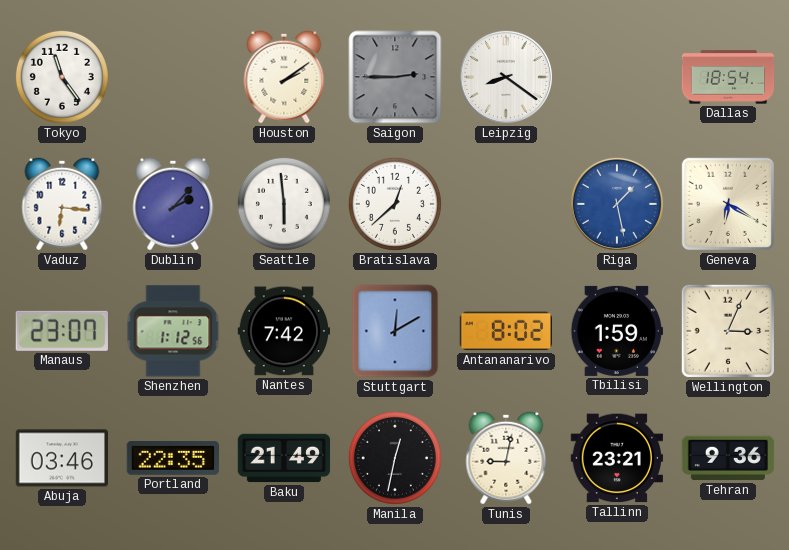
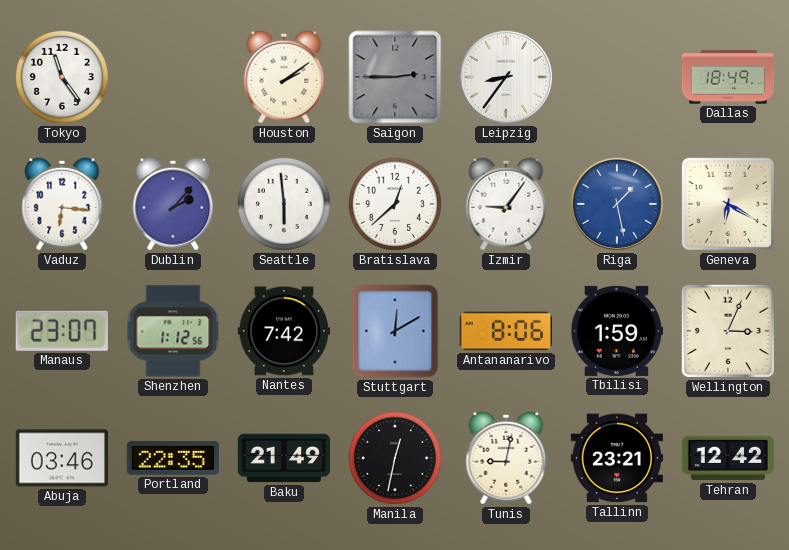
Leipzig: 8:21 -> 8:36 (506, 77)
Dallas: 18:54 -> 18:49 (728, 77)
Izmir: none -> 9:06 (506, 204)
Antananarivo: 8:02 -> 8:06 (506, 331)
Tehran: 9:36 -> 12:42 (728, 458)
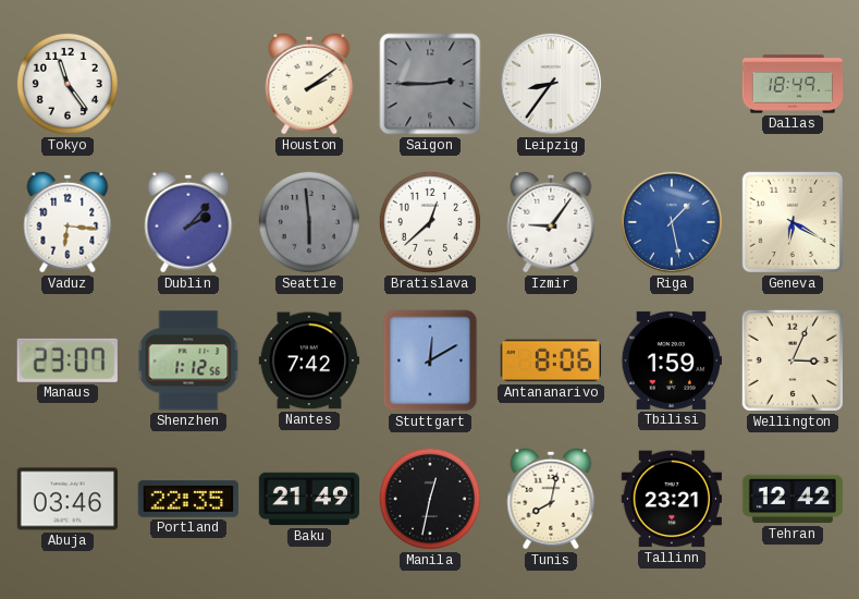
Seattle dial: white -> grey (309, 222)
Tunis: 9:02 -> 8:02 (551, 499)
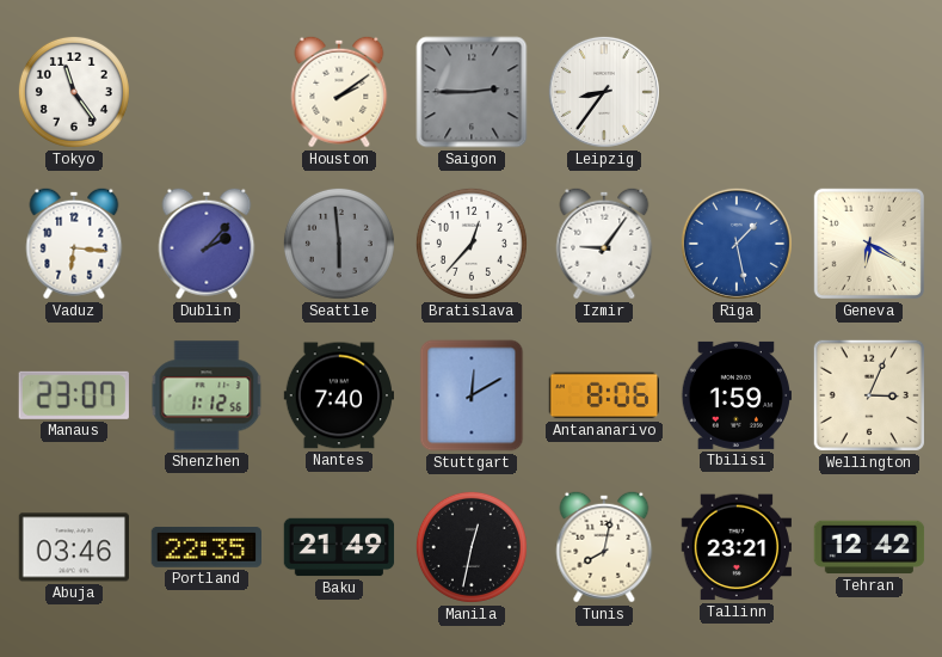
Dallas: 18:49 -> none (793, 84)
Bratislava: 12:38 -> 12:37 (472, 244)
Nantes: 7:42 -> 7:40 (338, 395)
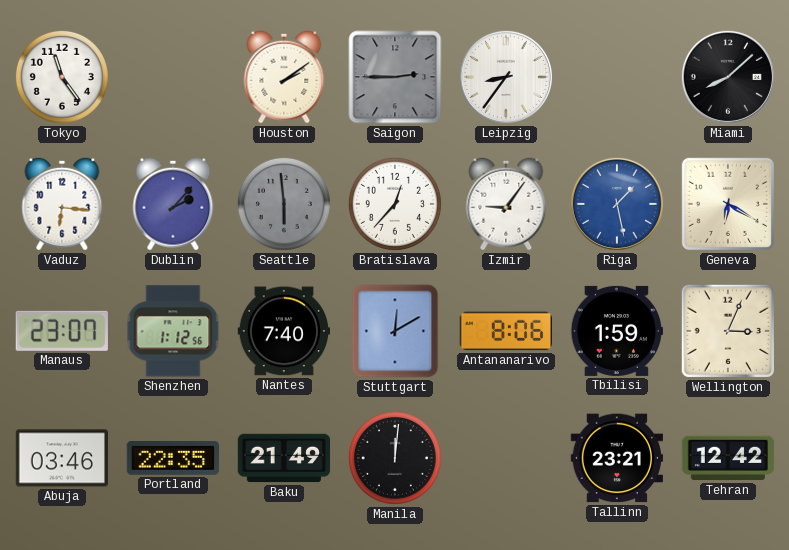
Miami: none -> 8:08 (728, 77)
Manila: 12:32 -> 12:01 (395, 458)
Tunis: 8:02 -> none (604, 547)
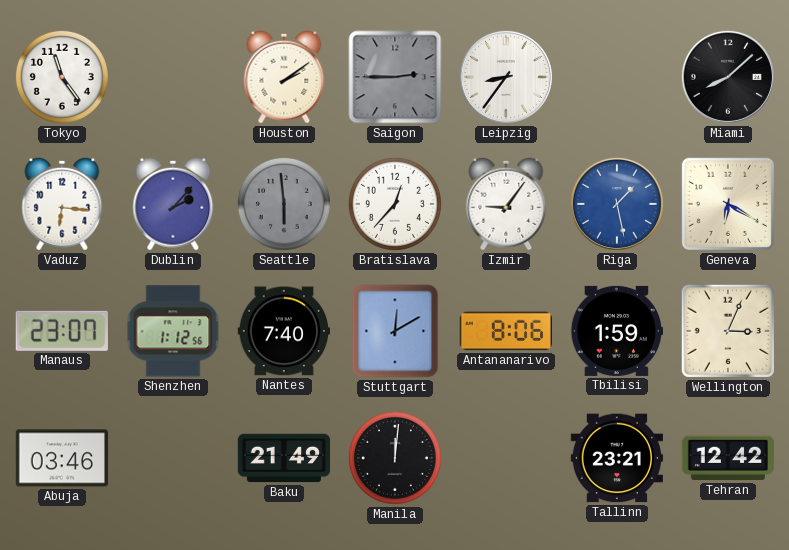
Portland: 22:35 -> none (172, 459)
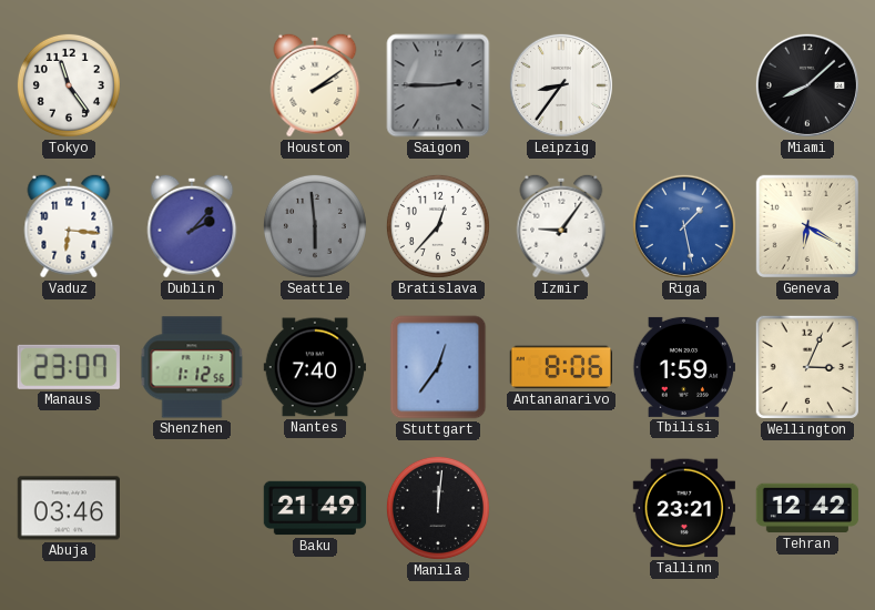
Stuttgart: 12:10 -> 12:36 (438, 367)
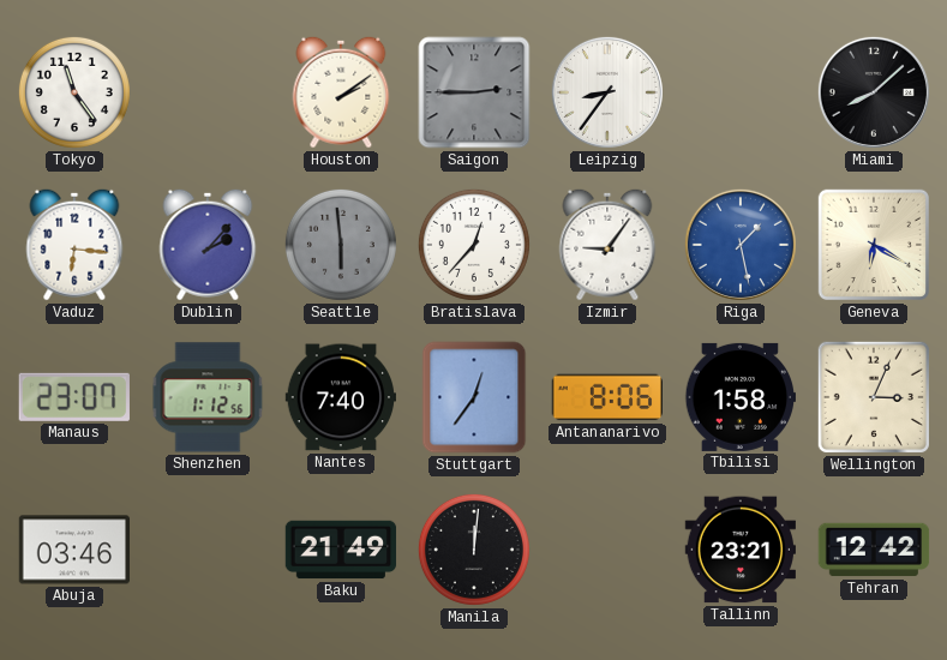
Tbilisi: 1:59 -> 1:58 (741, 397)
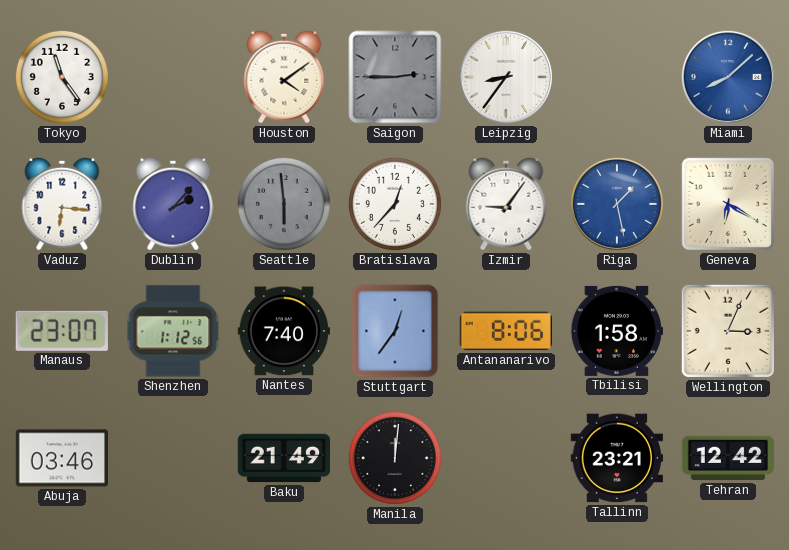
Houston: 2:09 -> 4:09 (284, 77)
Miami dial: black -> blue (728, 77)
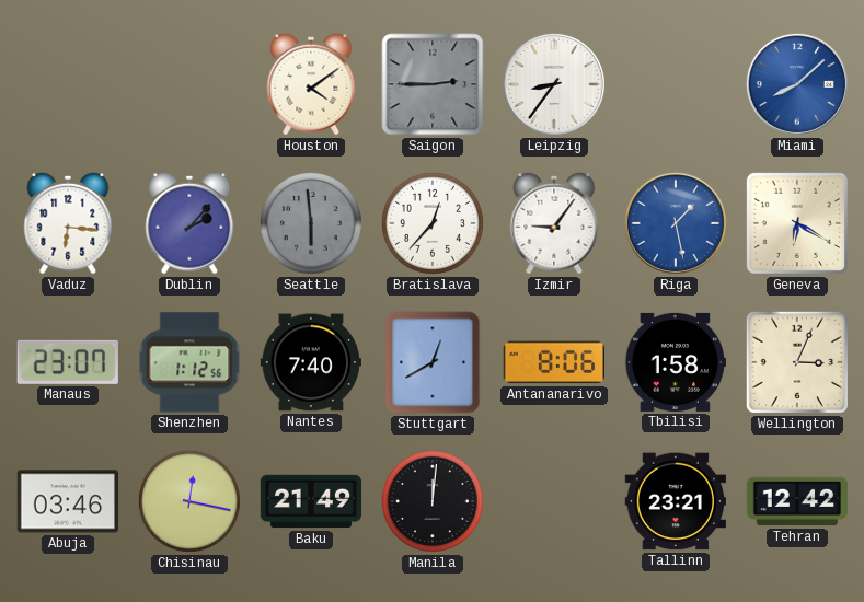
Tokyo: 11:24 -> none (62, 77)
Stuttgart: 12:36 -> 12:40 (433, 362)
Chisinau: none -> 12:17 (189, 501)
